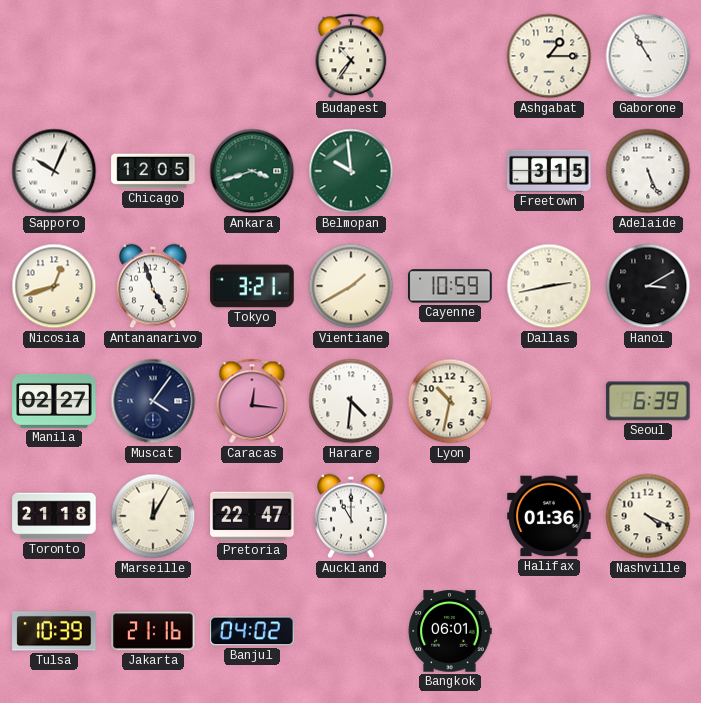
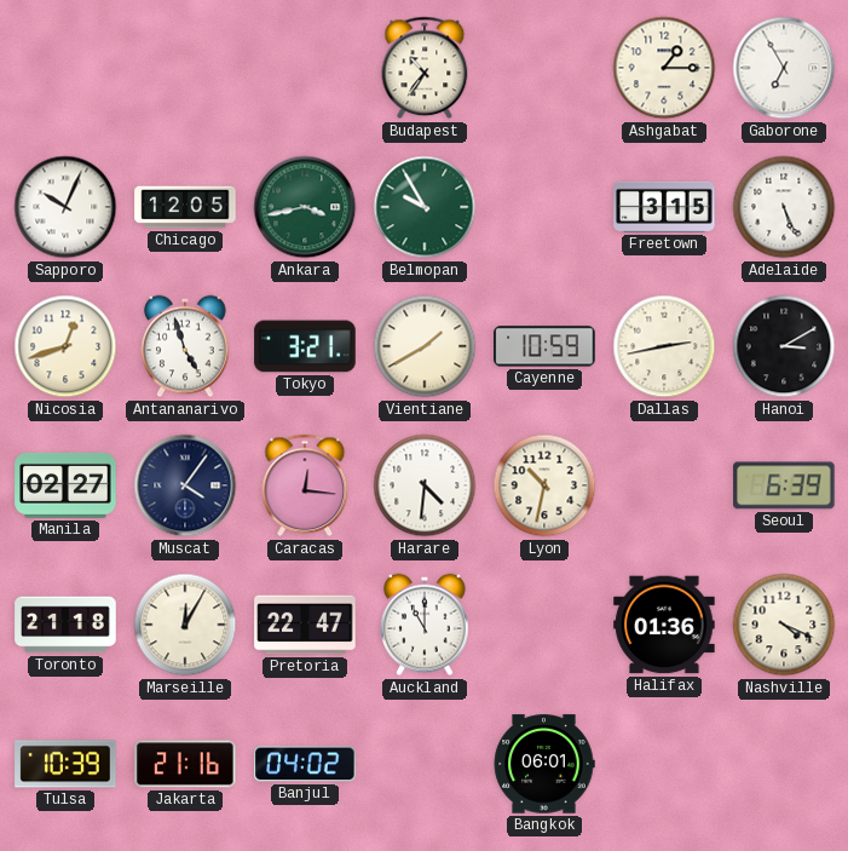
Gaborone: 10:55 -> 6:55 (784, 68)
Ankara: 3:42 -> 3:43 (305, 207)
Belmopan: 9:59 -> 9:55 (425, 207)
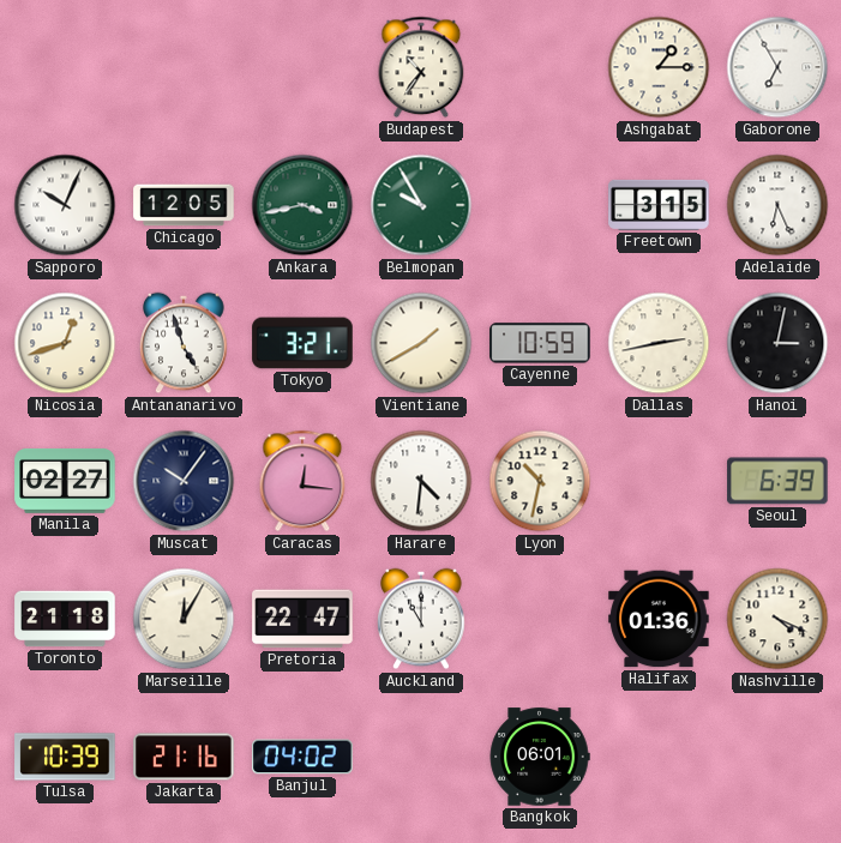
Adelaide: 5:26 -> 6:26 (777, 205)
Hanoi: 3:10 -> 3:02 (777, 343)
Muscat: 4:06 -> 10:06 (184, 481)
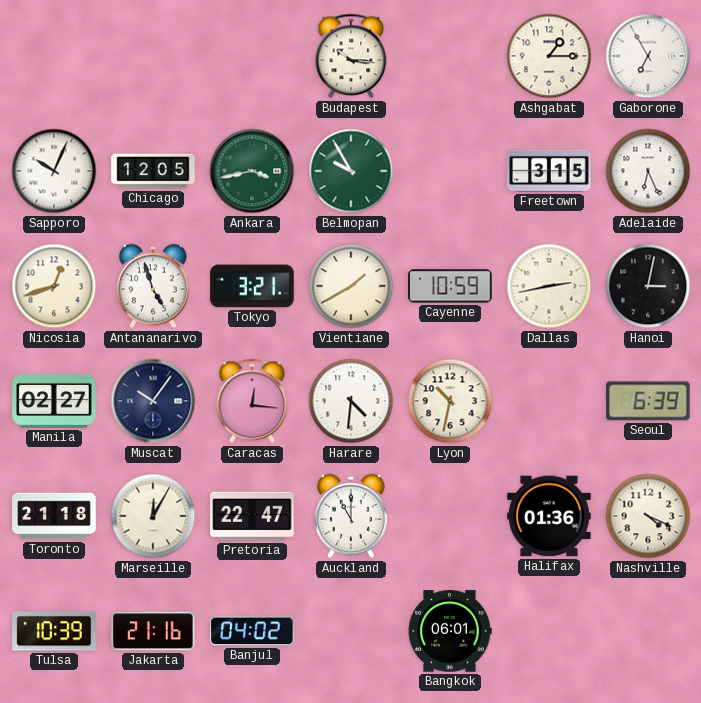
Budapest: 10:36 -> 10:16 (351, 56)
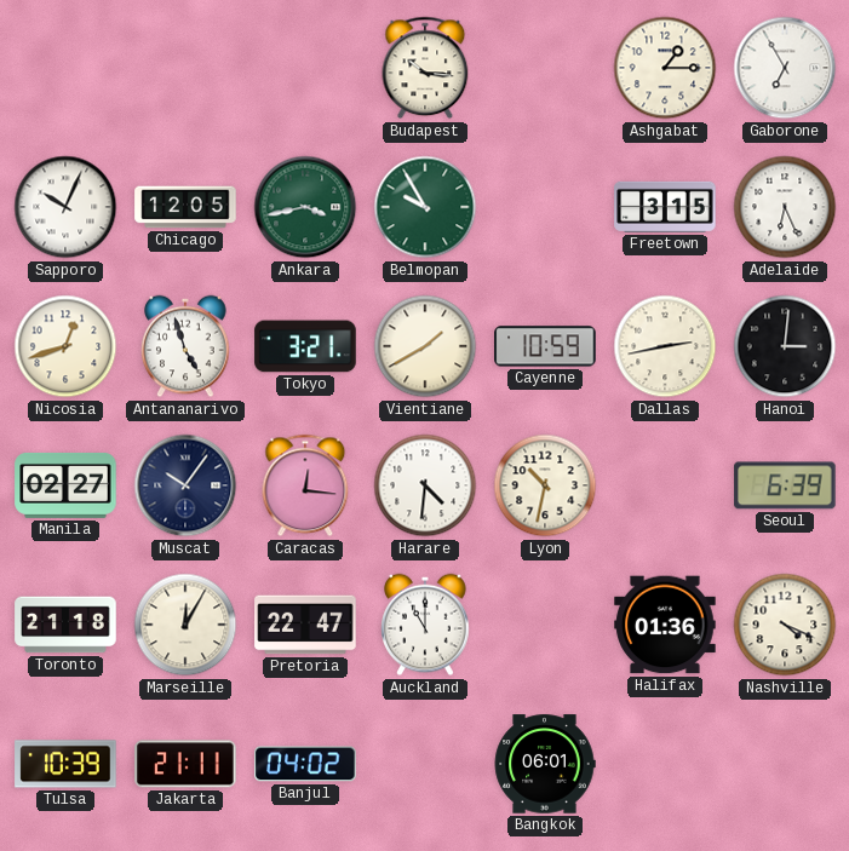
Hanoi: 3:02 -> 3:01 (785, 346)
Jakarta: 21:16 -> 21:11 (185, 764)
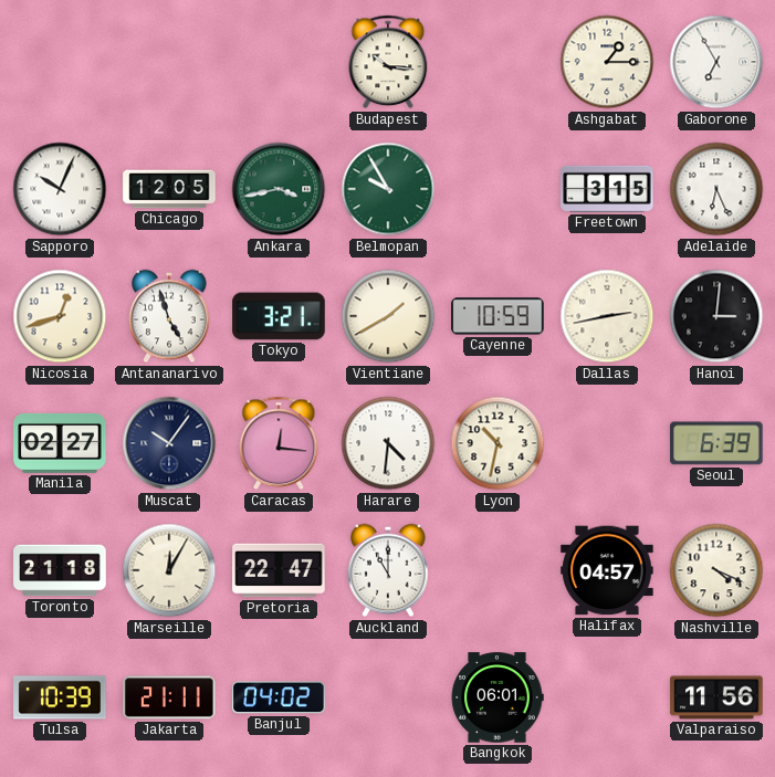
Halifax: 01:36 -> 04:57 (607, 570)
Valparaiso: none -> 11:56 (716, 697)
